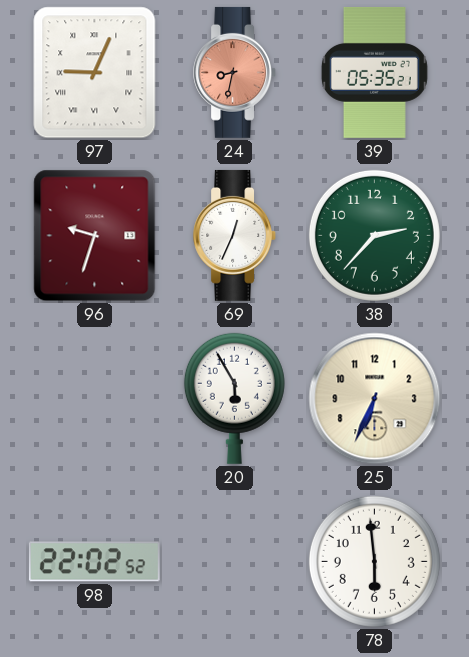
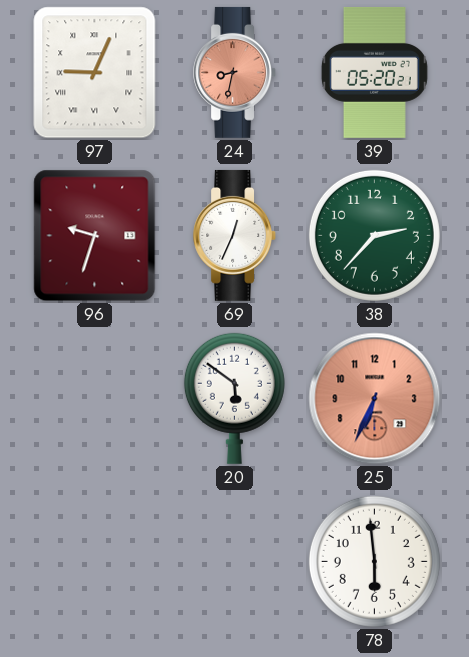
39: 05:35 -> 05:20 (374, 72)
20: 5:55 -> 5:51 (234, 398)
25 dial: cream -> salmon (375, 399)
98: 22:02 -> none (94, 562)
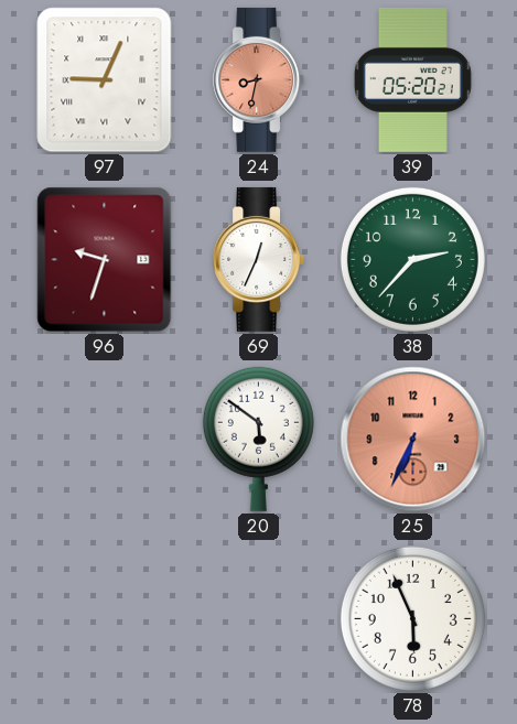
78: 5:59 -> 5:56 (412, 618)
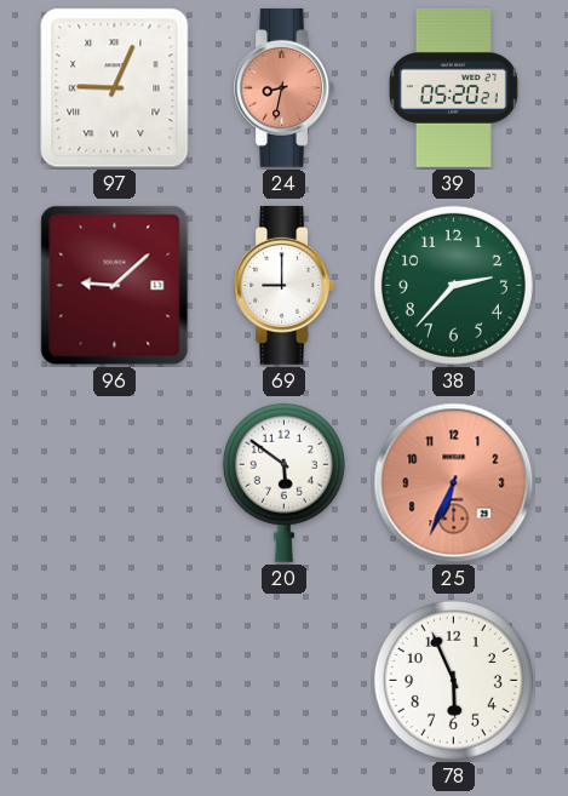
96: 9:33 -> 9:08 (115, 286)
69: 12:34 -> 9:00 (285, 285)
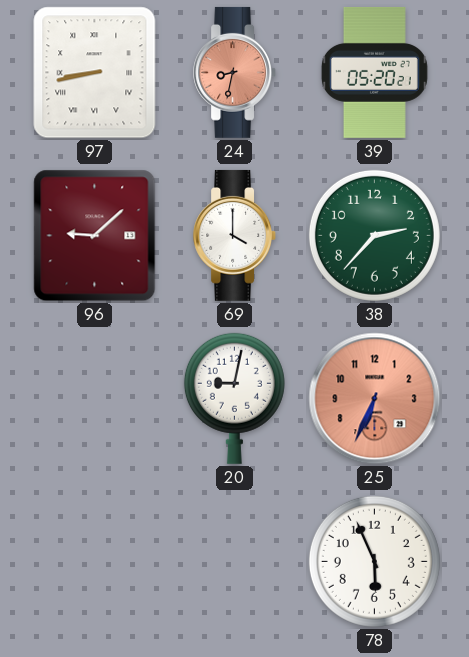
97: 9:04 -> 8:43 (95, 73)
69: 9:00 -> 4:00 (235, 235)
20: 5:51 -> 9:02 (234, 398)
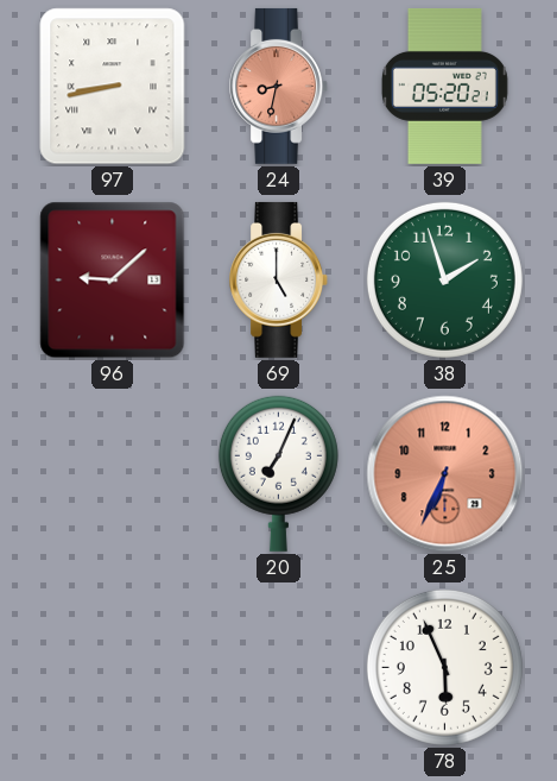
69: 4:00 -> 5:00 (279, 279)
38: 2:37 -> 1:57 (444, 279)
20: 9:02 -> 7:04 (278, 473)
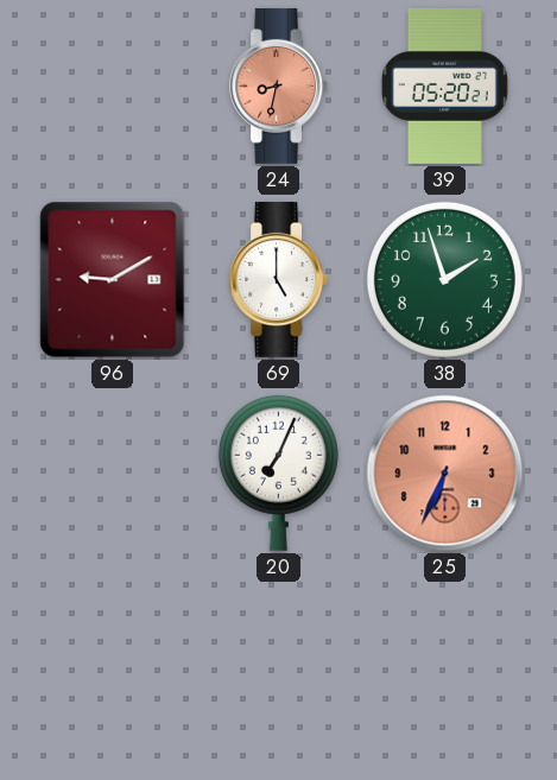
97: 8:43 -> none (113, 87)
96: 9:08 -> 9:10 (113, 280)
78: 5:56 -> none (444, 667)
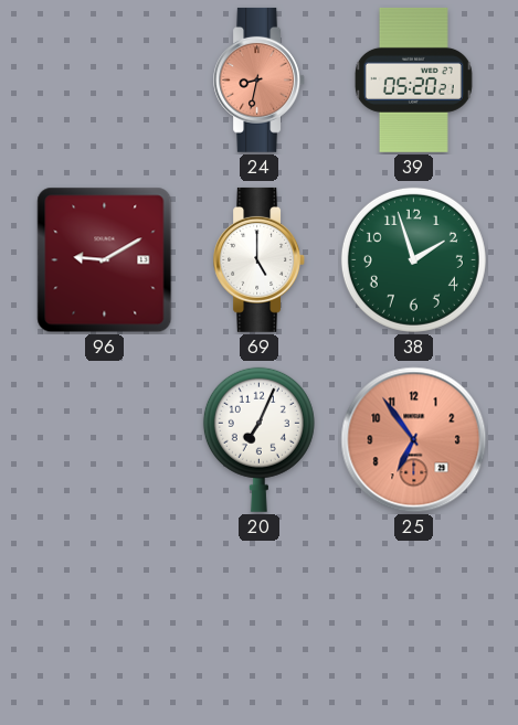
25: 6:34 -> 6:54 (414, 440)
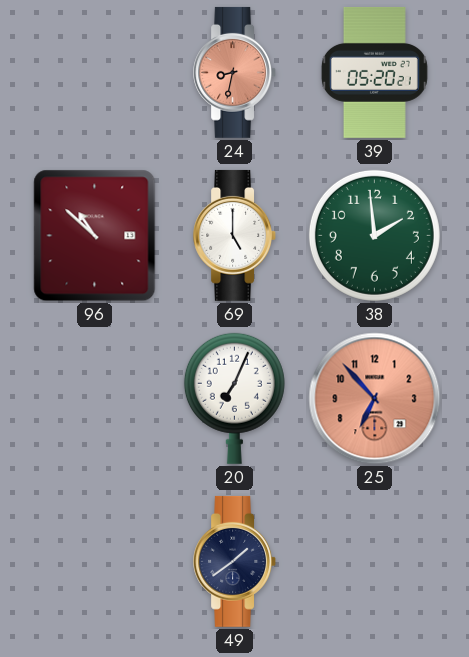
96: 9:10 -> 10:52 (95, 236)
38: 1:57 -> 1:59 (374, 235)
25: 6:54 -> 6:53 (375, 399)
49: none -> 1:39 (235, 561)
